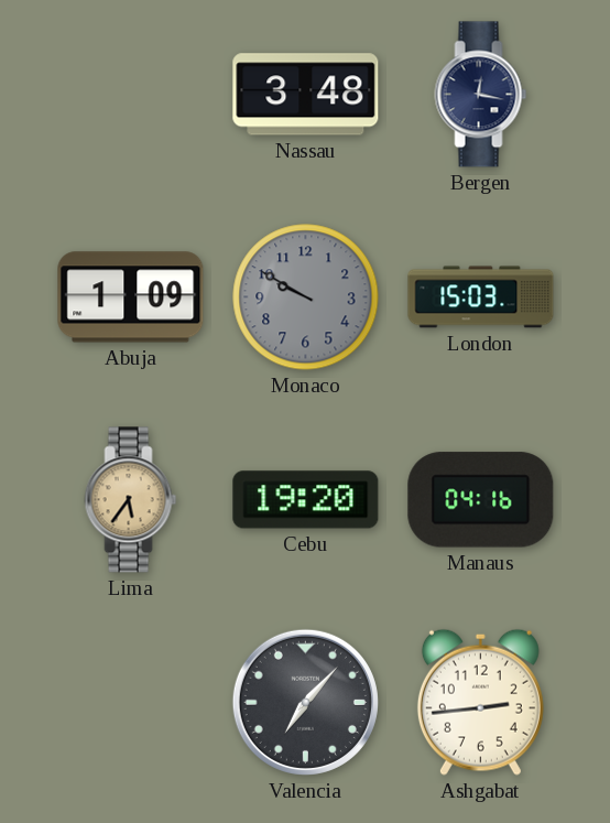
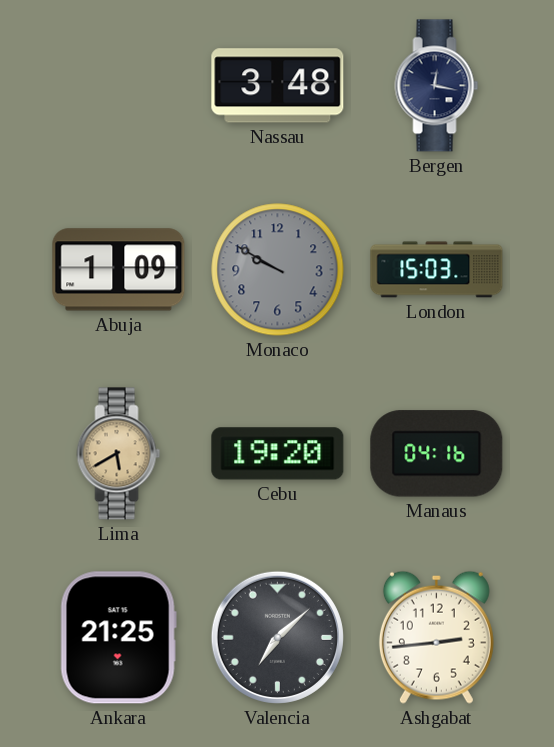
Lima: 5:36 -> 5:40 (119, 454)
Ankara: none -> 21:25 (118, 638)
Valencia: 7:07 -> 7:08 (277, 637)
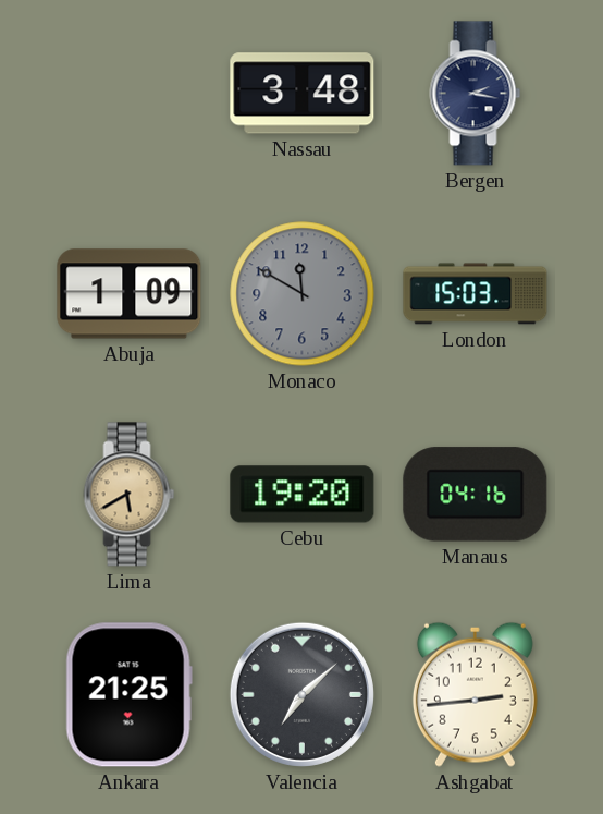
Bergen: 12:17 -> 2:17 (476, 94)
Monaco: 9:50 -> 11:50 (303, 294)
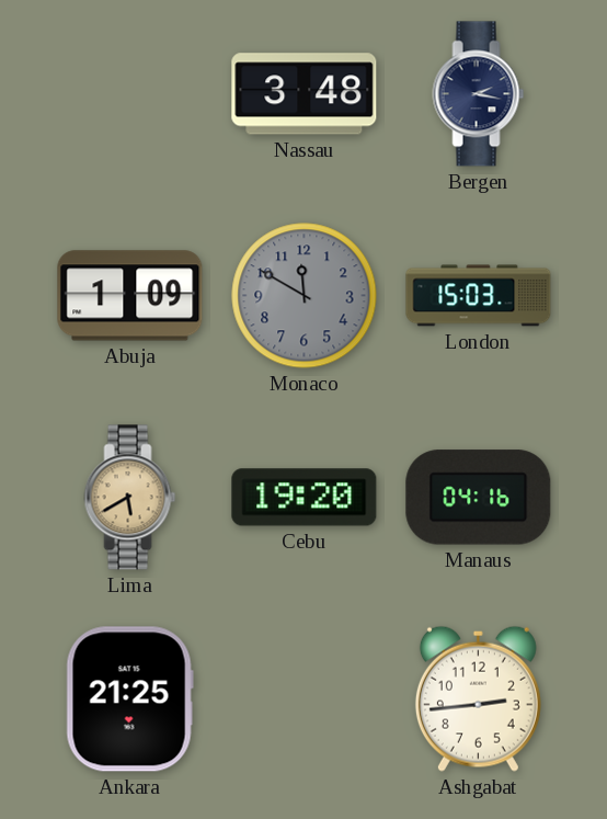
Valencia: 7:08 -> none (301, 694)
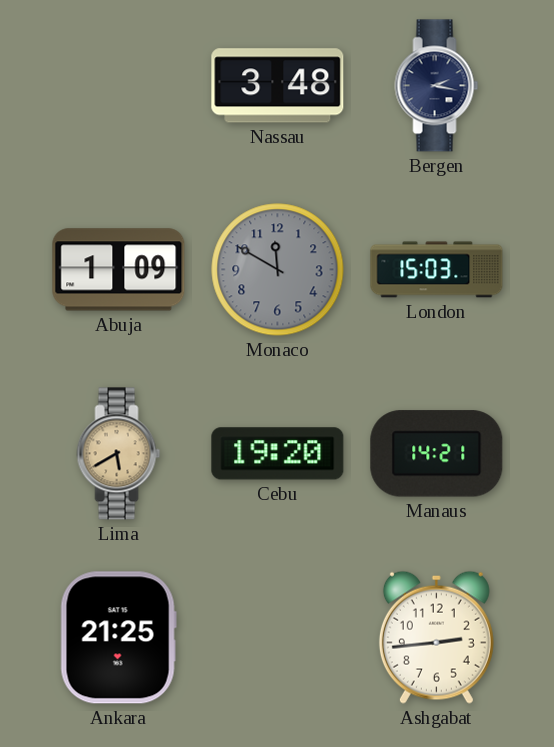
Manaus: 04:16 -> 14:21 (437, 454)
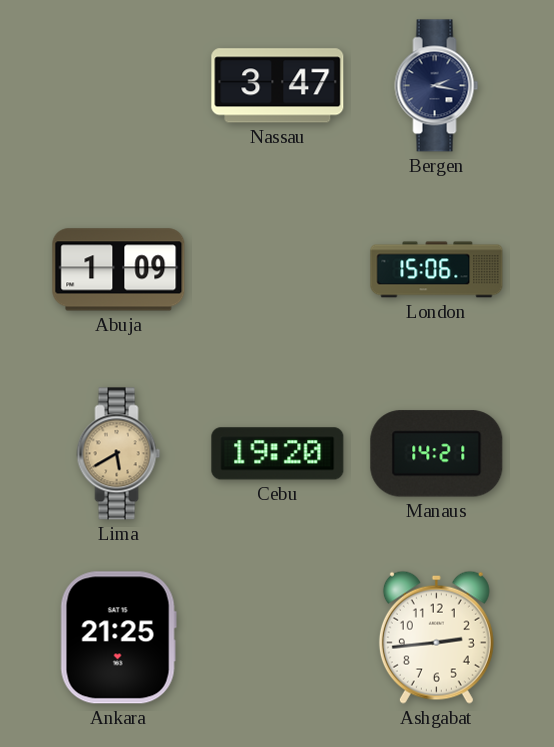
Nassau: 3:48 -> 3:47 (278, 86)
Monaco: 11:50 -> none (278, 270)
London: 15:03 -> 15:06 (437, 270)
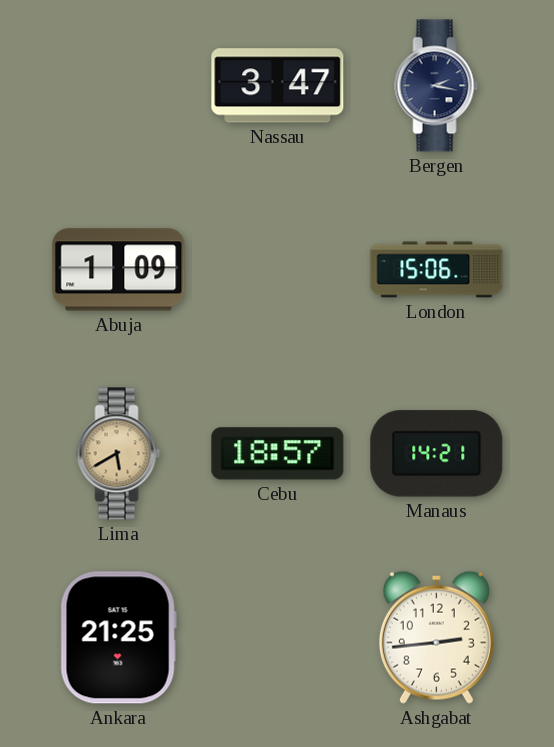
Cebu: 19:20 -> 18:57 (278, 454)
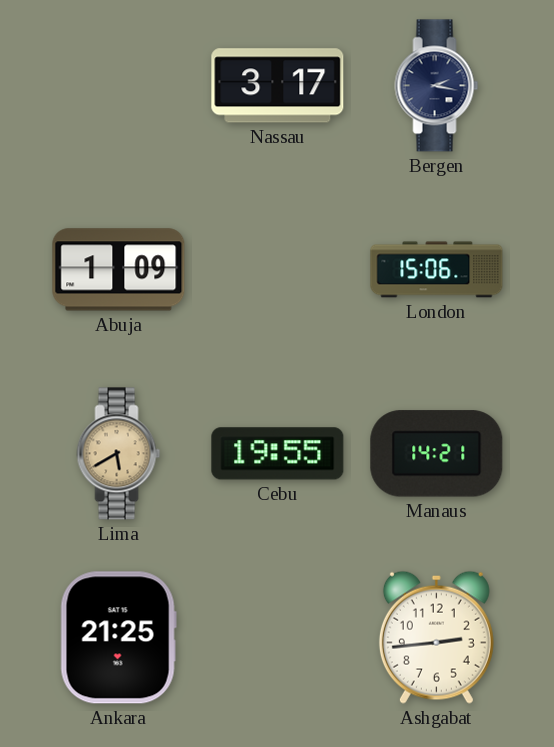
Nassau: 3:47 -> 3:17 (278, 86)
Cebu: 18:57 -> 19:55 (278, 454)
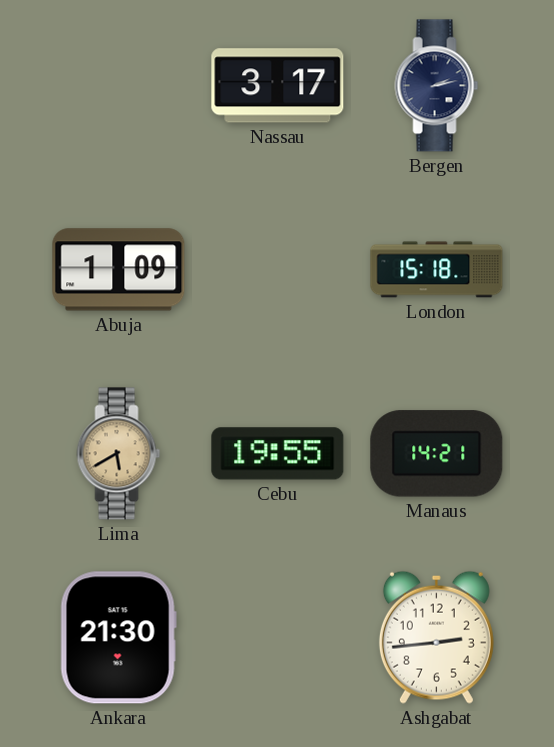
Bergen: 2:17 -> 2:13 (437, 86)
London: 15:06 -> 15:18 (437, 270)
Ankara: 21:25 -> 21:30 (118, 638)
